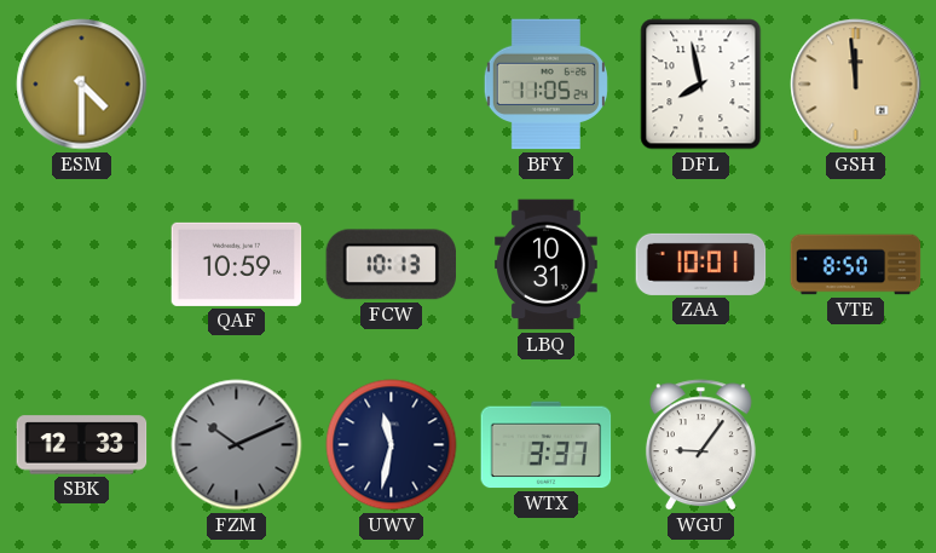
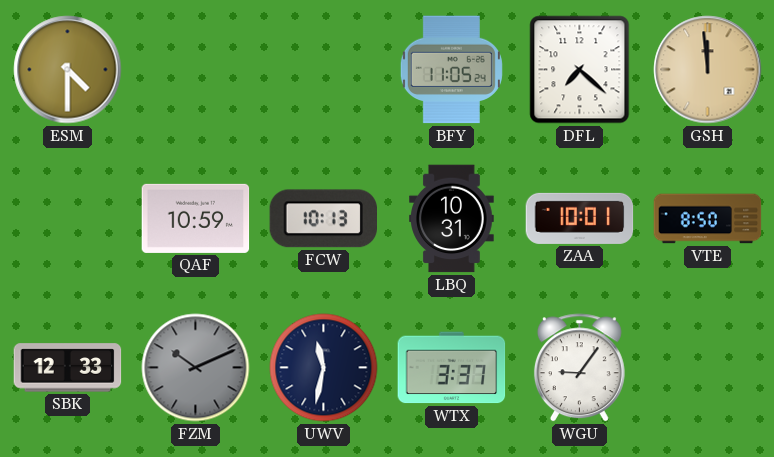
DFL: 7:58 -> 7:22 (580, 70)
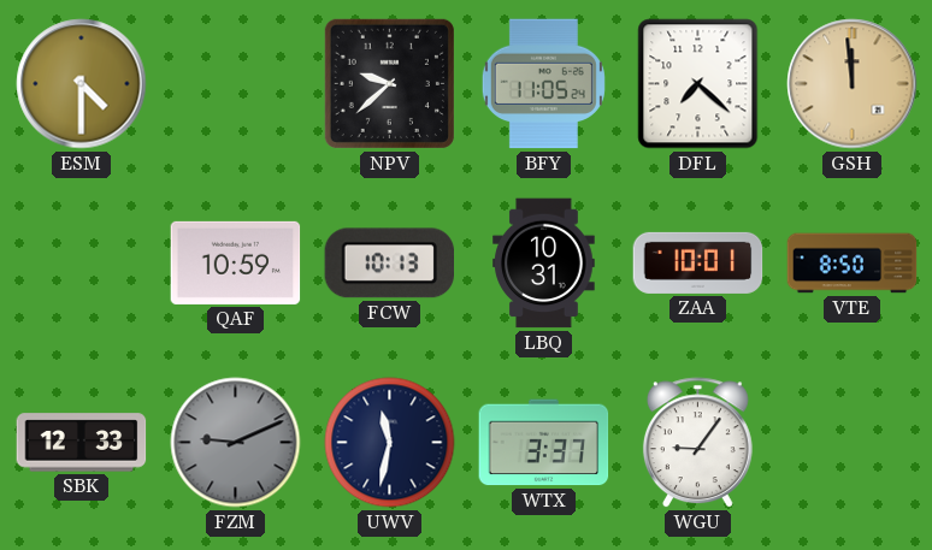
NPV: none -> 9:38 (389, 83)
FZM: 10:11 -> 9:11 (236, 443)
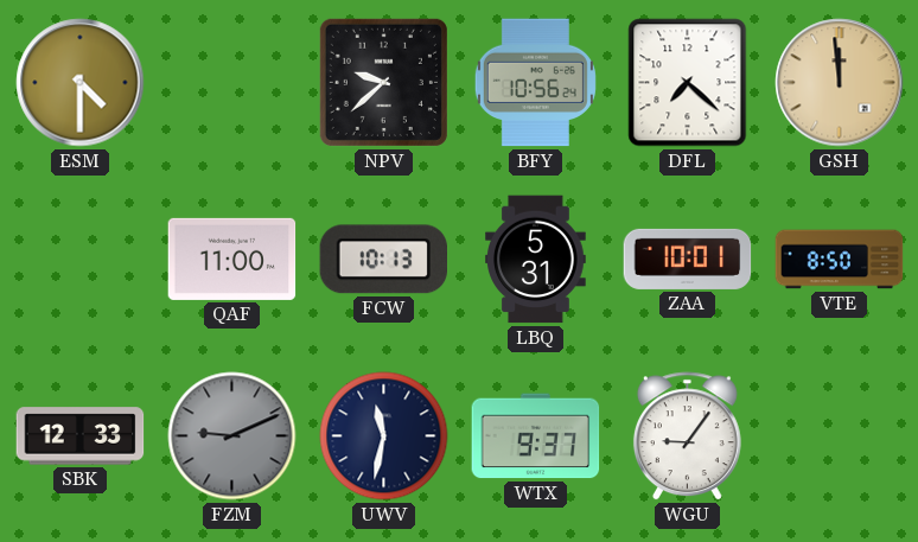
BFY: 11:05 -> 10:56 (535, 83)
QAF: 10:59 -> 11:00 (232, 259)
LBQ: 10:31 -> 5:31 (536, 260)
WTX: 3:37 -> 9:37 (536, 436)
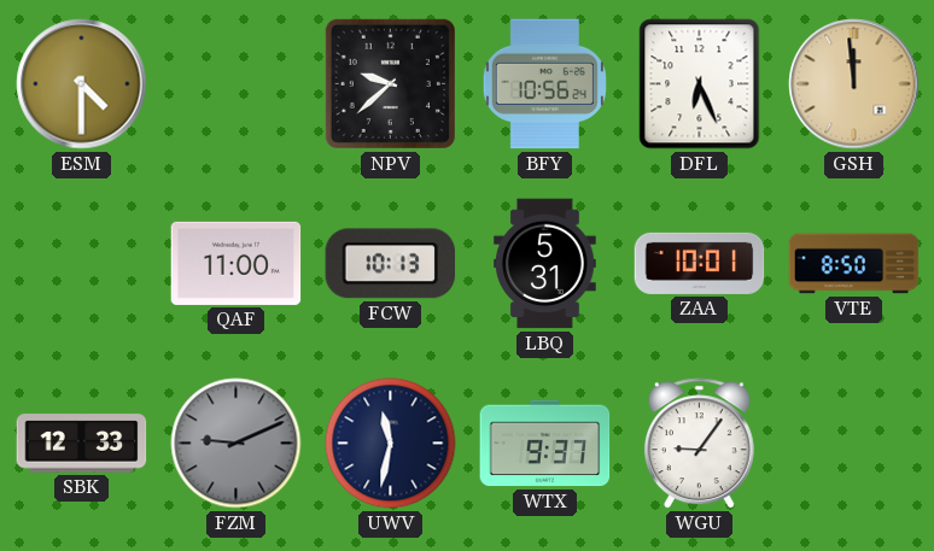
DFL: 7:22 -> 6:26 (700, 84)
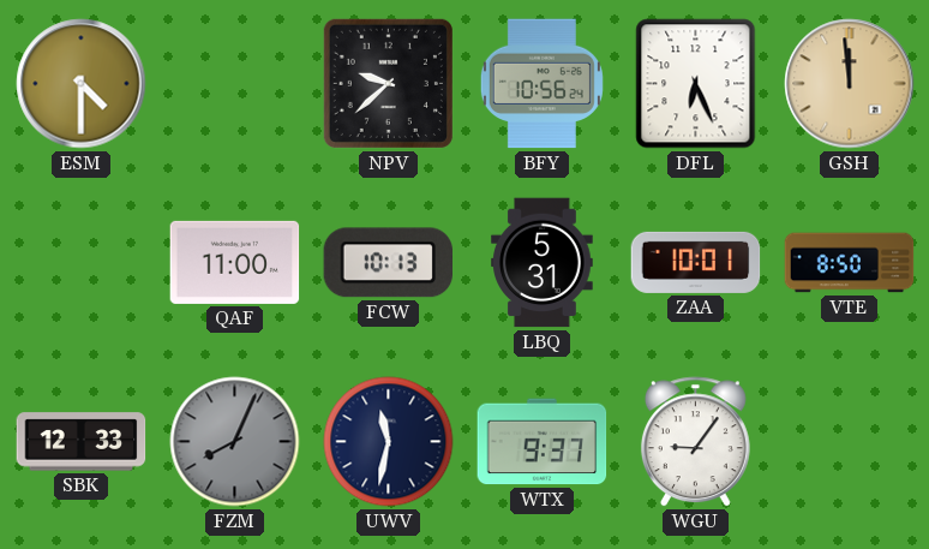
FZM: 9:11 -> 8:04 (235, 442)
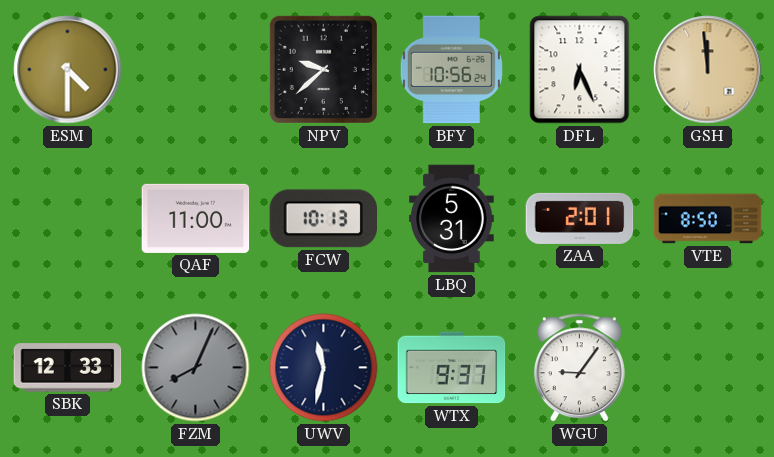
ZAA: 10:01 -> 2:01 (580, 218)
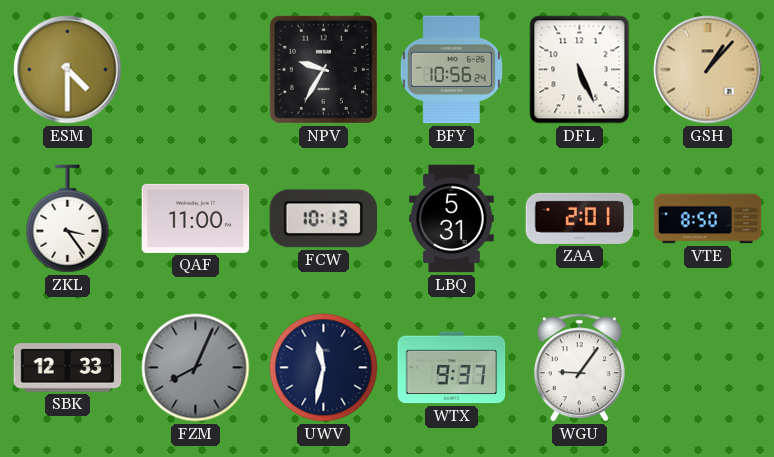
NPV: 9:38 -> 9:35 (323, 69)
DFL: 6:26 -> 5:26 (580, 70)
GSH: 11:59 -> 1:07 (708, 70)
ZKL: none -> 3:24 (68, 219)
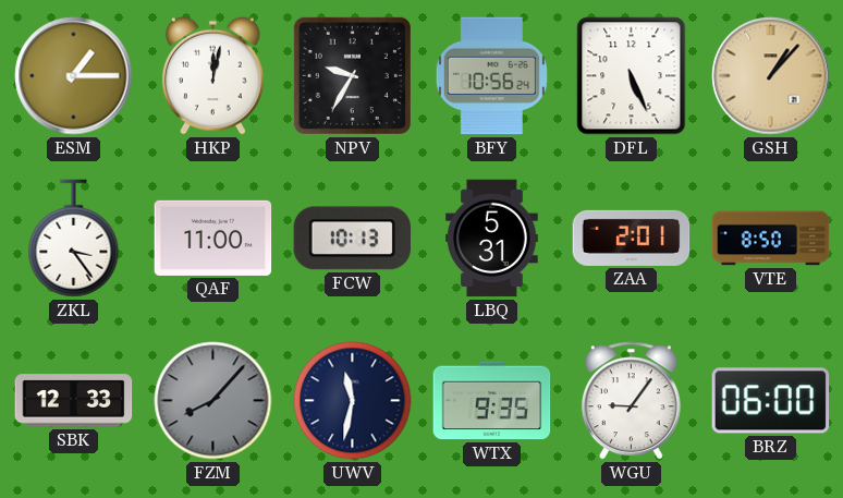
ESM: 4:30 -> 1:15 (74, 76)
HKP: none -> 12:02 (213, 75)
FZM: 8:04 -> 8:07 (213, 401)
WTX: 9:37 -> 9:35 (492, 401)
BRZ: none -> 06:00 (771, 401)
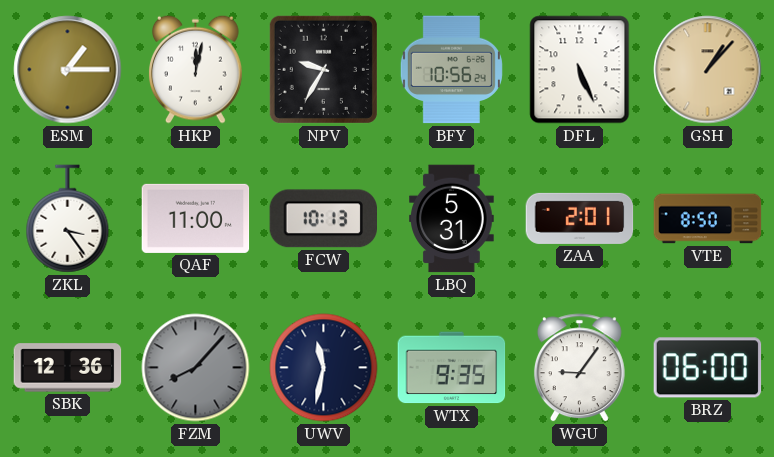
SBK: 12:33 -> 12:36 (68, 368)
